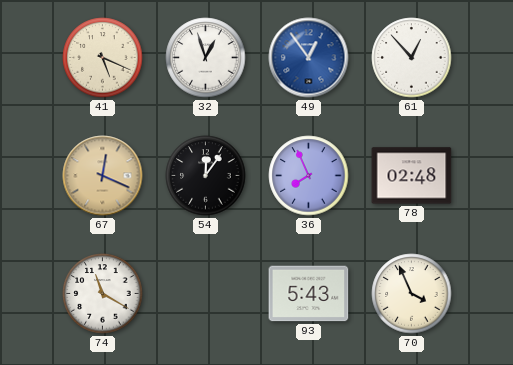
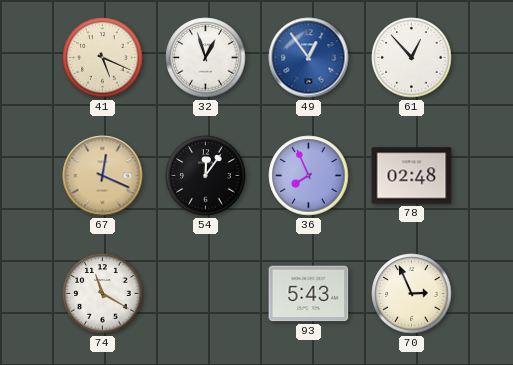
70: 3:56 -> 2:56 (412, 294)
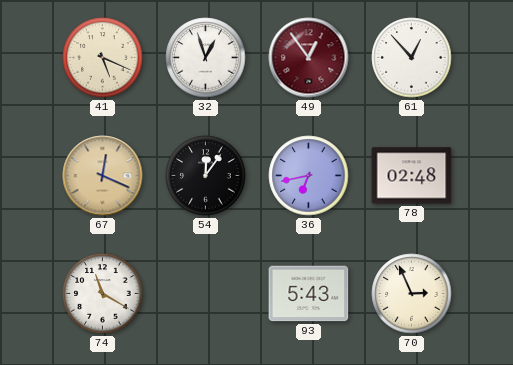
49 dial: blue -> burgundy (309, 58)
36: 7:56 -> 6:43 (309, 176)
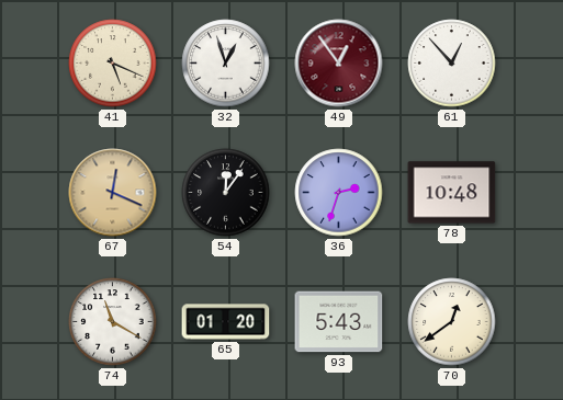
36: 6:43 -> 2:33 (339, 193)
78: 02:48 -> 10:48 (452, 193)
65: none -> 01:20 (226, 322)
70: 2:56 -> 12:39 (452, 322)
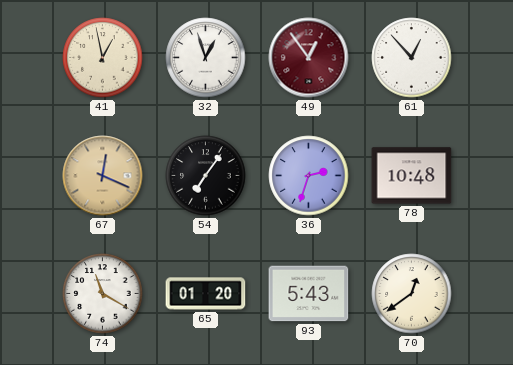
41: 5:19 -> 12:58 (103, 58)
54: 12:06 -> 7:06 (206, 176)
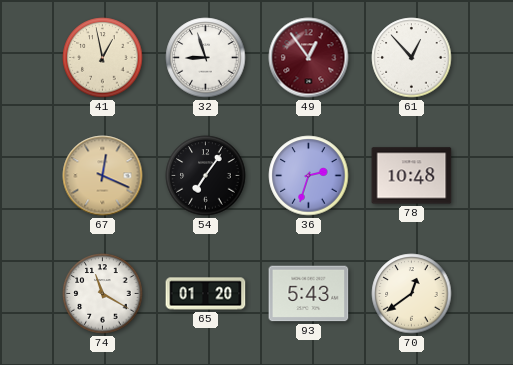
32: 12:57 -> 8:57 (206, 58)
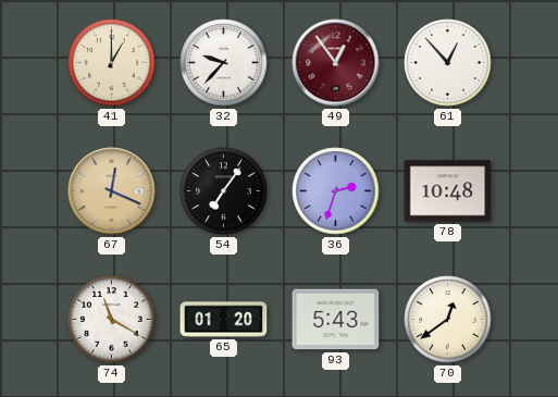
41: 12:58 -> 1:00 (112, 63)
32: 8:57 -> 9:37 (224, 63)
